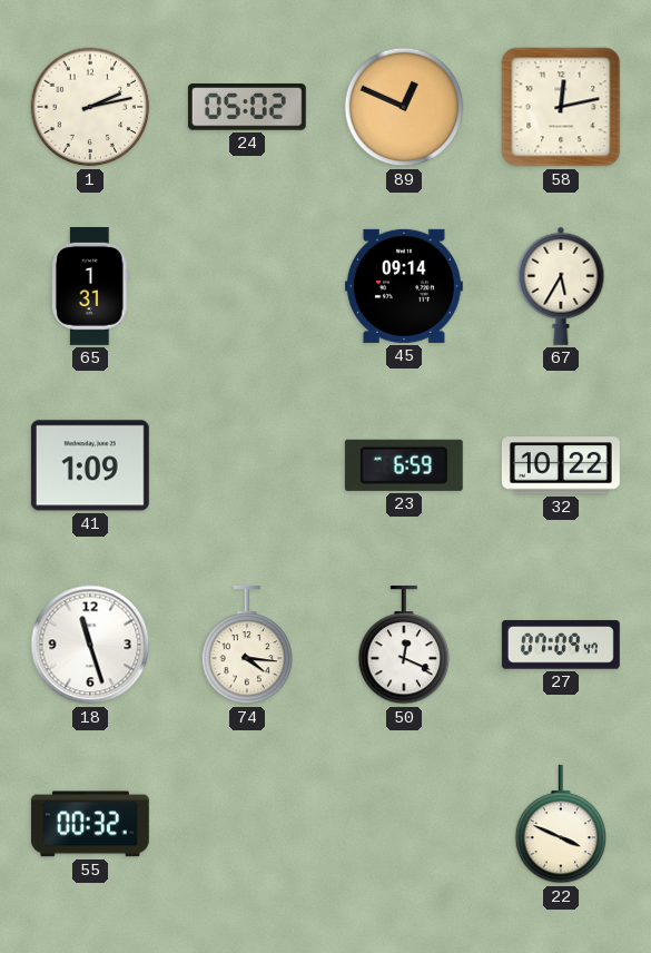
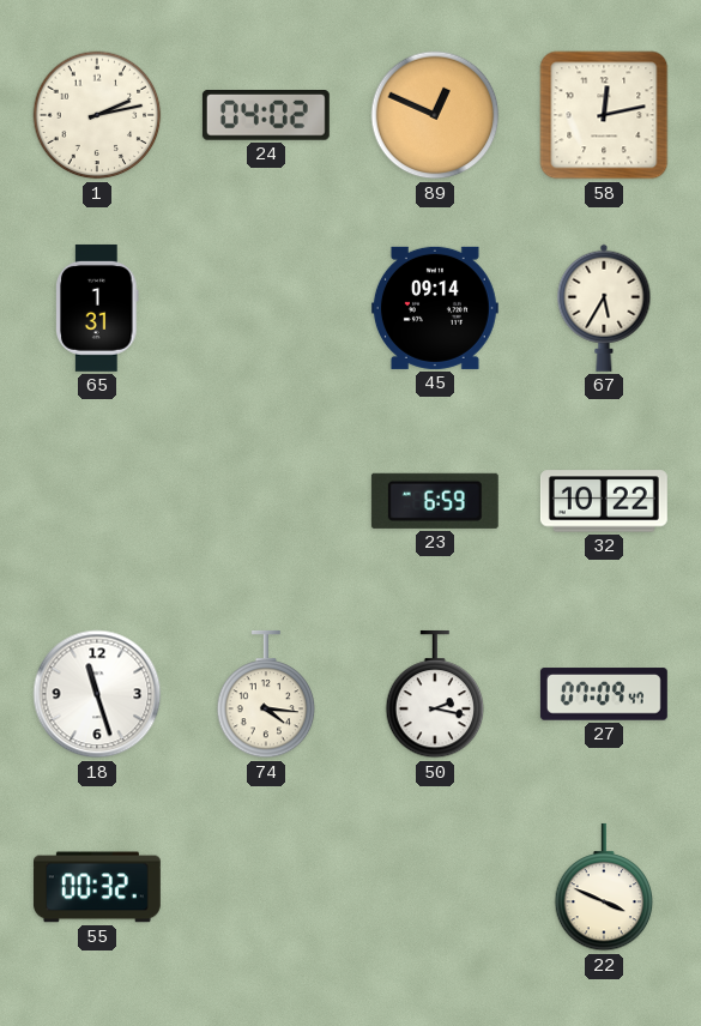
24: 05:02 -> 04:02 (266, 116)
41: 1:09 -> none (90, 465)
50: 12:19 -> 2:17 (435, 694)
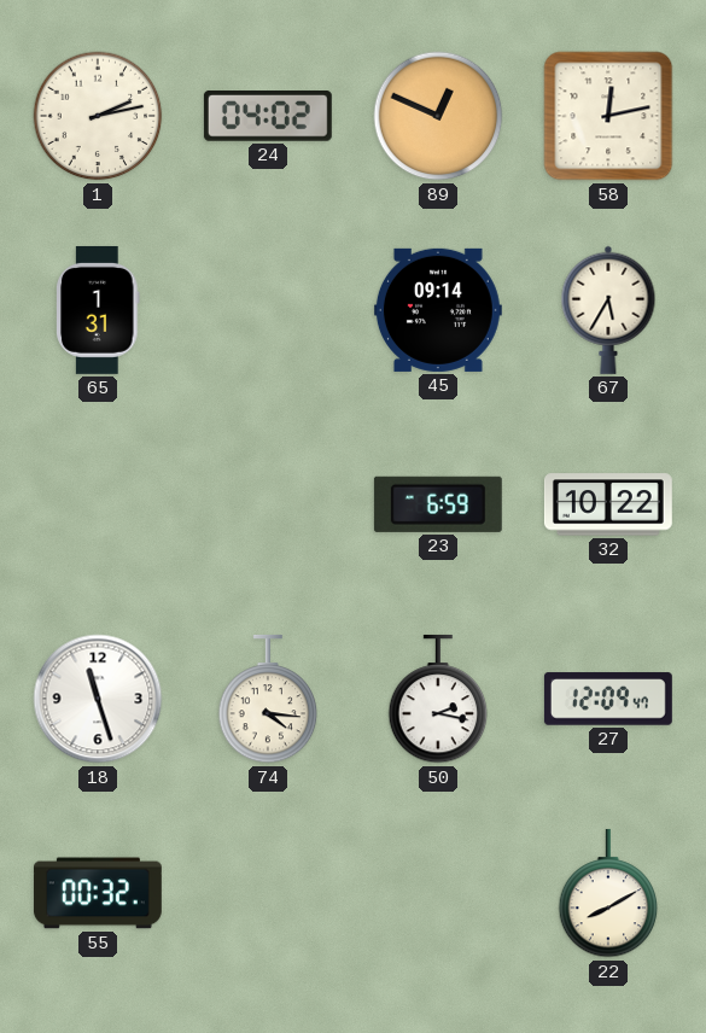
27: 07:09 -> 12:09 (608, 699)
22: 3:49 -> 8:10 (608, 893)
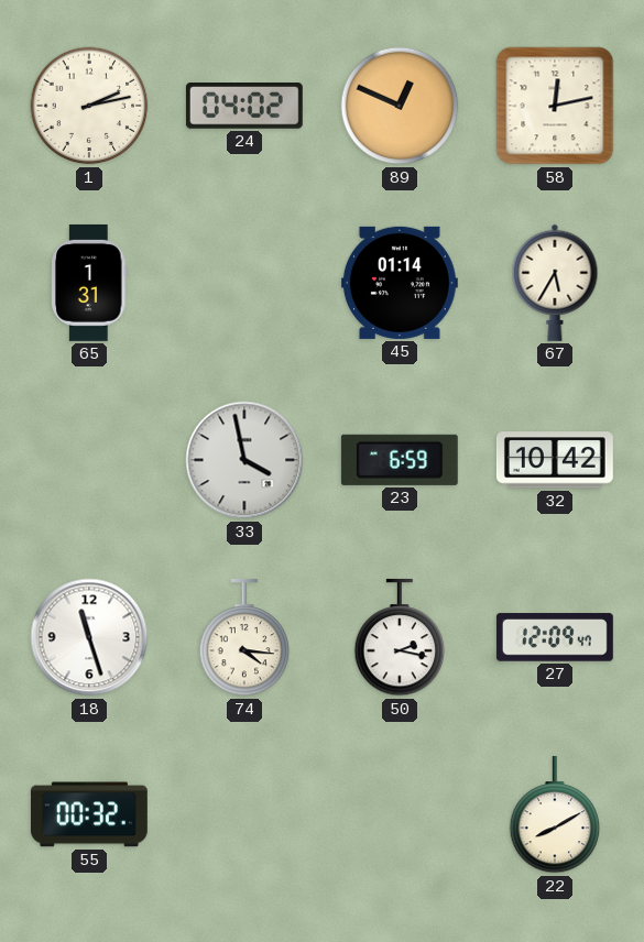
45: 09:14 -> 01:14 (400, 283)
33: none -> 3:58 (244, 460)
32: 10:22 -> 10:42 (555, 460)
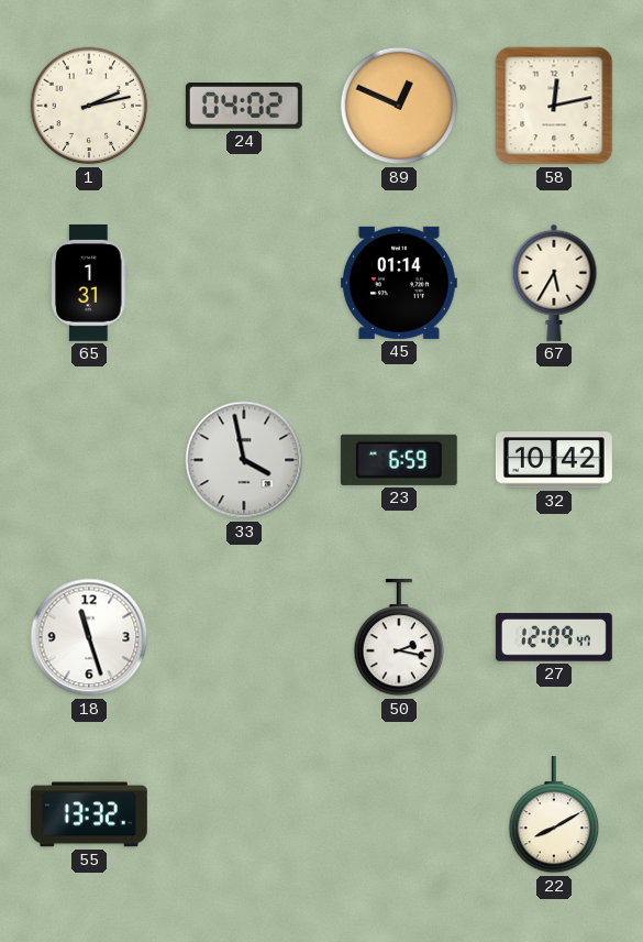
74: 4:16 -> none (244, 637)
55: 00:32 -> 13:32 (89, 814)
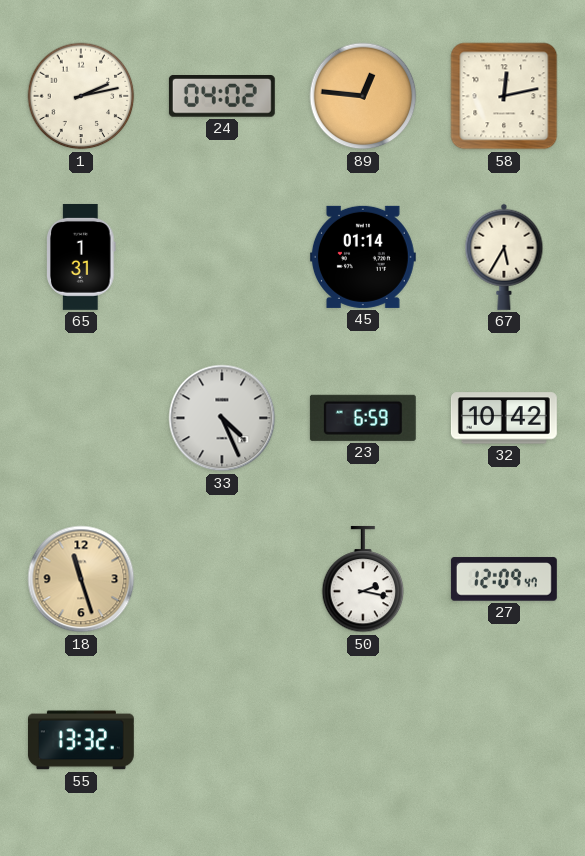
89: 12:49 -> 12:46 (363, 96)
33: 3:58 -> 4:26 (222, 418)
18 dial: white -> champagne (81, 579)
22: 8:10 -> none (554, 814)
